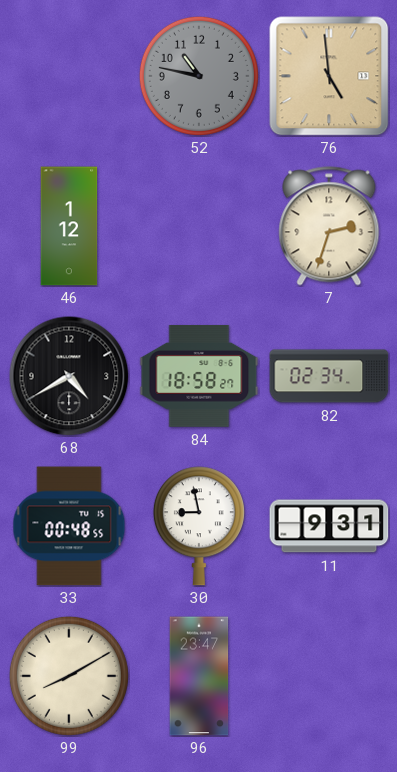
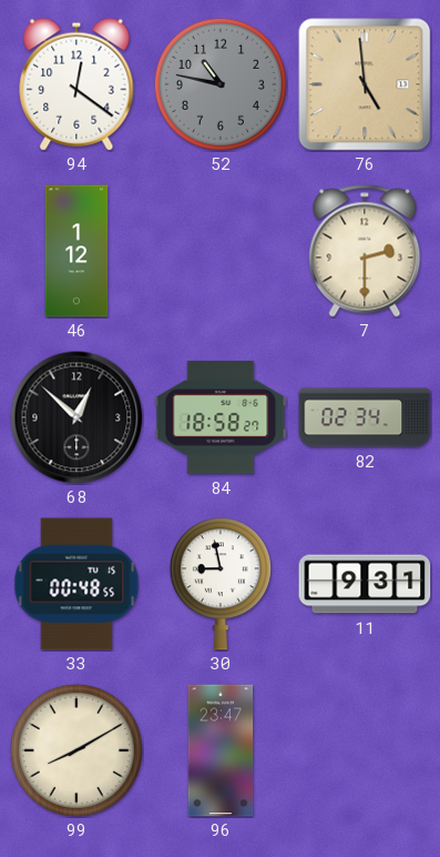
94: none -> 12:21 (76, 84)
7: 2:33 -> 2:30 (365, 251)
68: 4:40 -> 12:52 (76, 417)
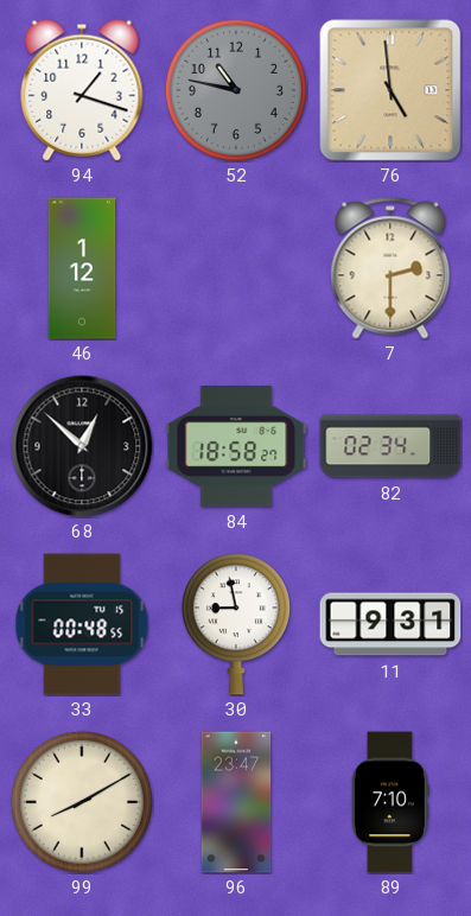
94: 12:21 -> 1:18 (82, 90)
89: none -> 7:10 (390, 802)
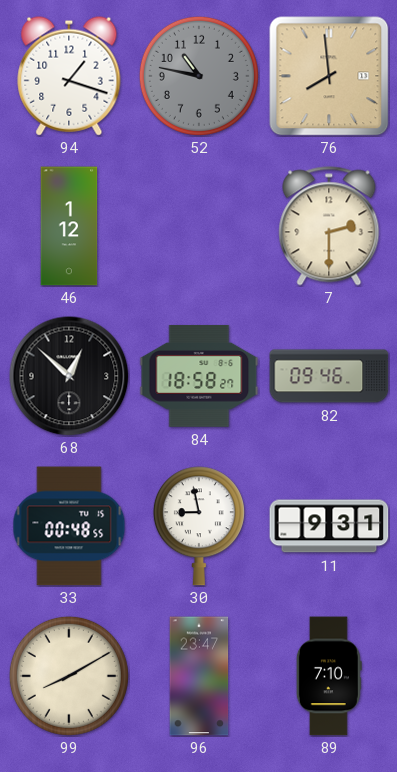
76: 4:59 -> 7:59 (329, 76)
82: 02:34 -> 09:46 (329, 376)
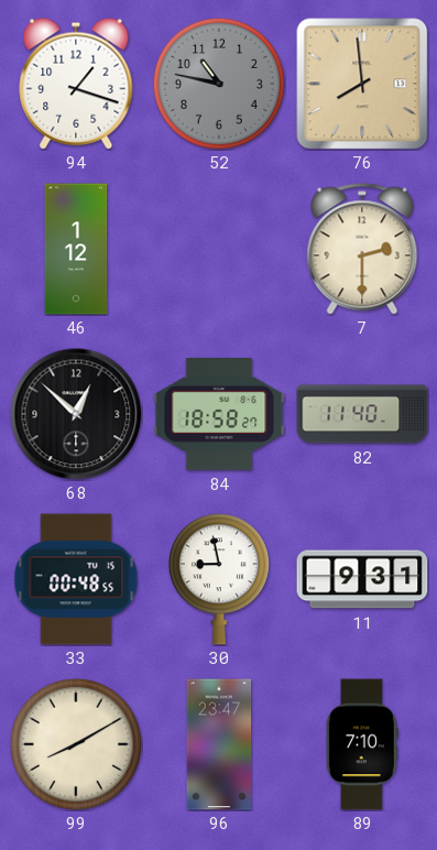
82: 09:46 -> 11:40 (362, 414)
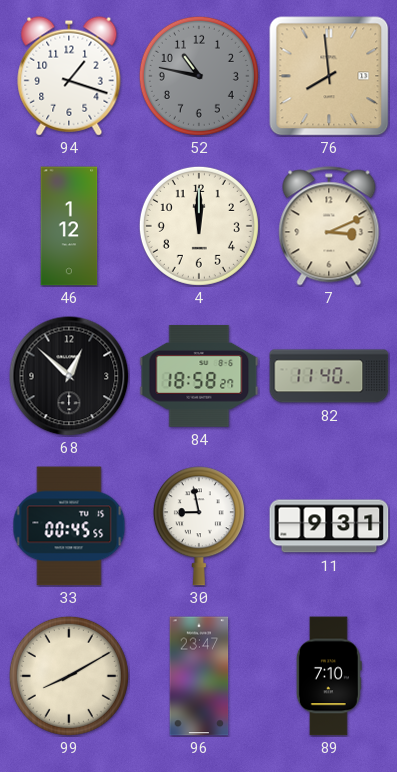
4: none -> 12:00 (199, 226)
7: 2:30 -> 3:11 (329, 226)
33: 00:48 -> 00:45 (69, 526)
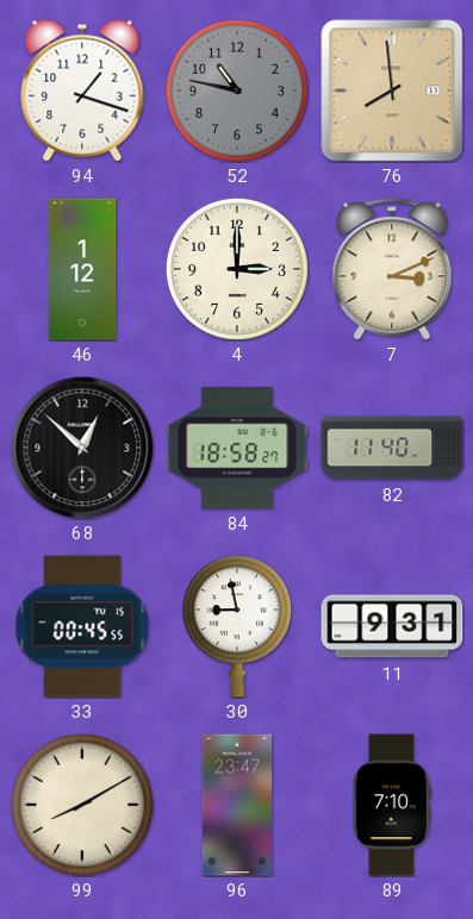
4: 12:00 -> 3:00 (237, 269)
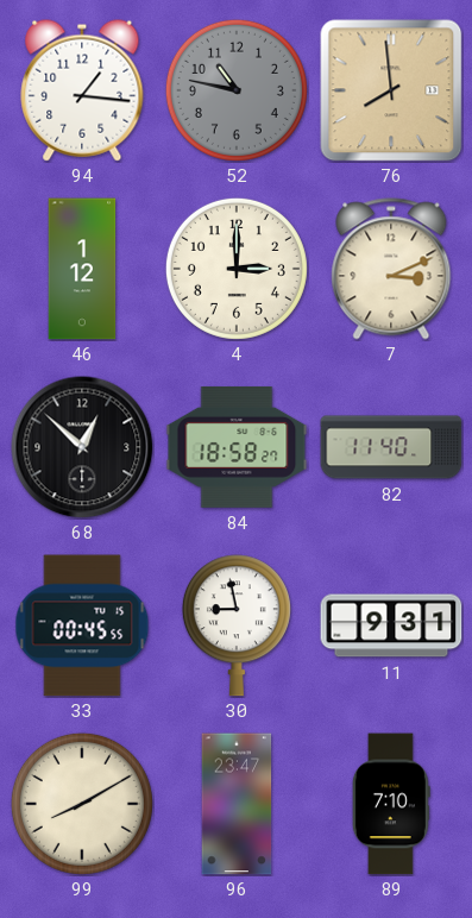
94: 1:18 -> 1:16 (82, 90)
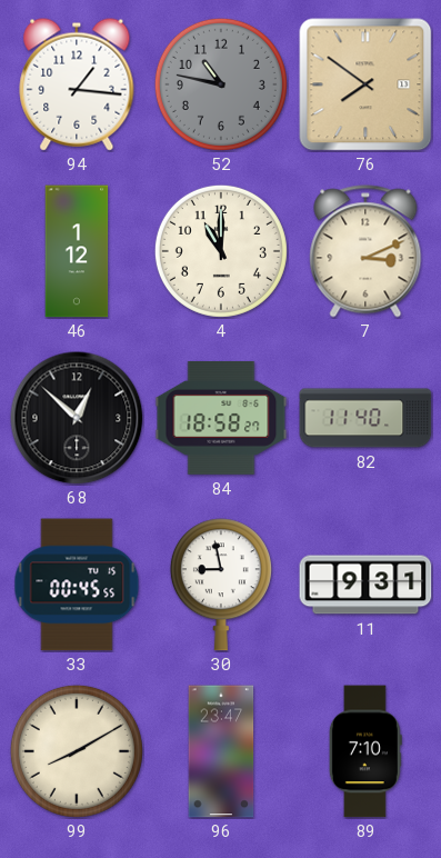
76: 7:59 -> 7:51 (365, 84)
4: 3:00 -> 11:00 (221, 251)
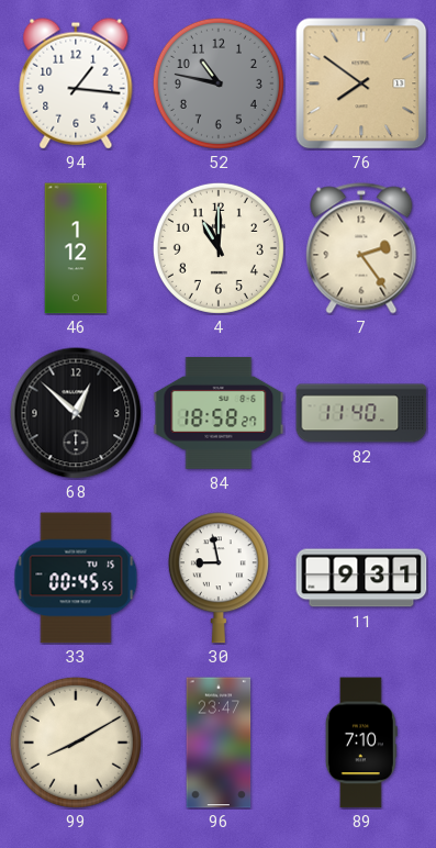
7: 3:11 -> 2:24 (361, 248)
